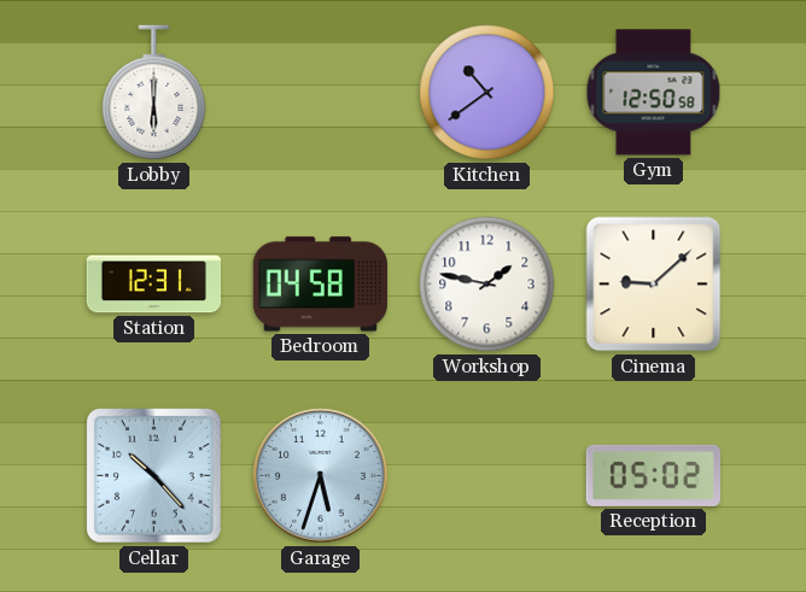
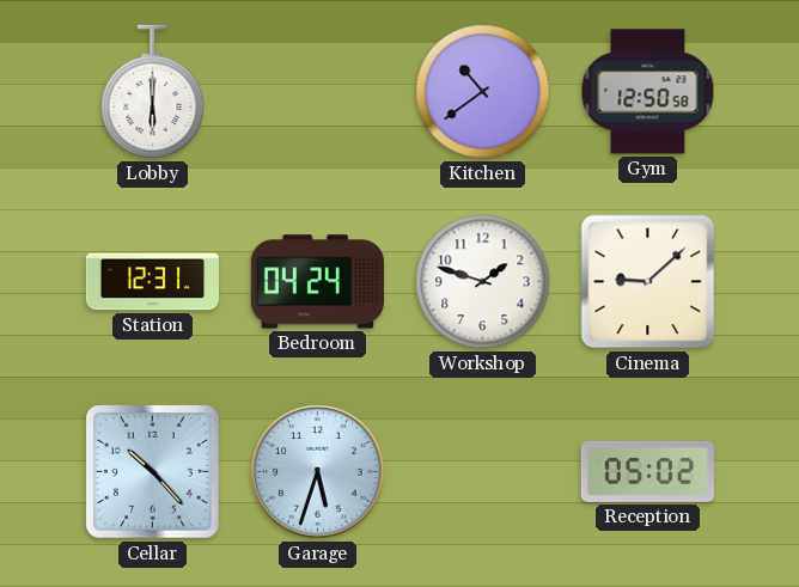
Bedroom: 04:58 -> 04:24 (317, 282)
Workshop: 1:47 -> 1:48 (483, 282)
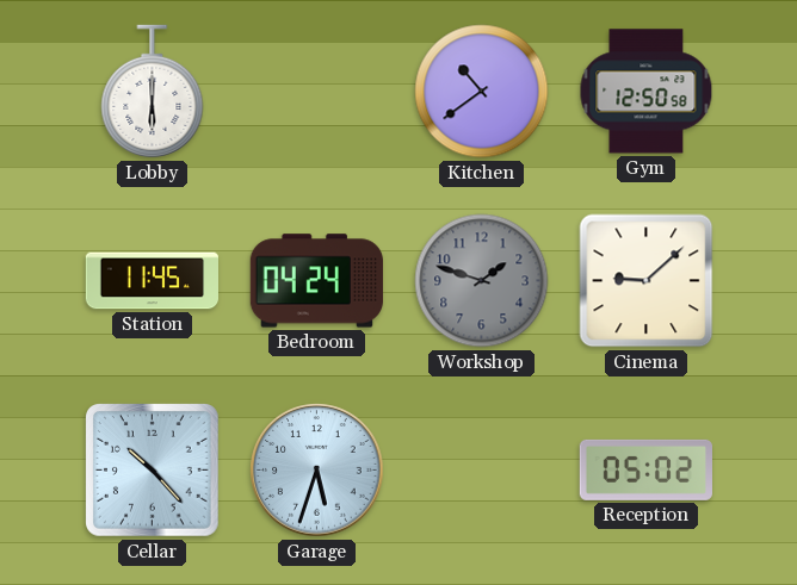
Station: 12:31 -> 11:45 (153, 281)
Workshop dial: white -> grey (482, 281)
